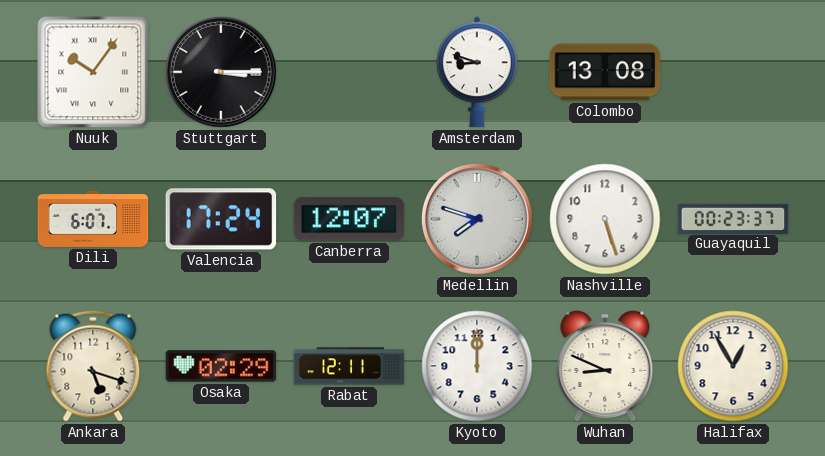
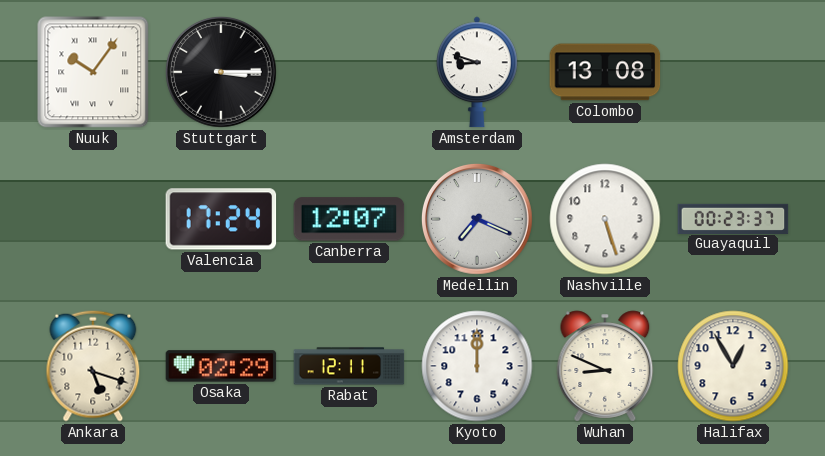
Dili: 6:07 -> none (93, 219)
Medellin: 7:48 -> 7:19 (477, 219)
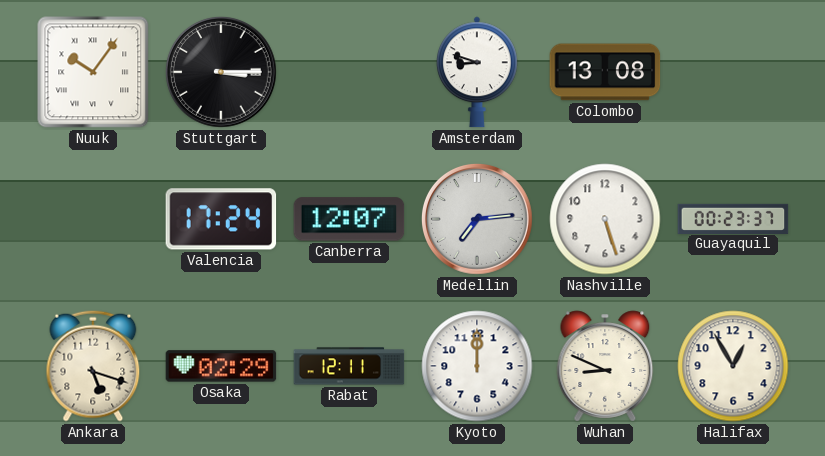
Medellin: 7:19 -> 7:14 (477, 219)
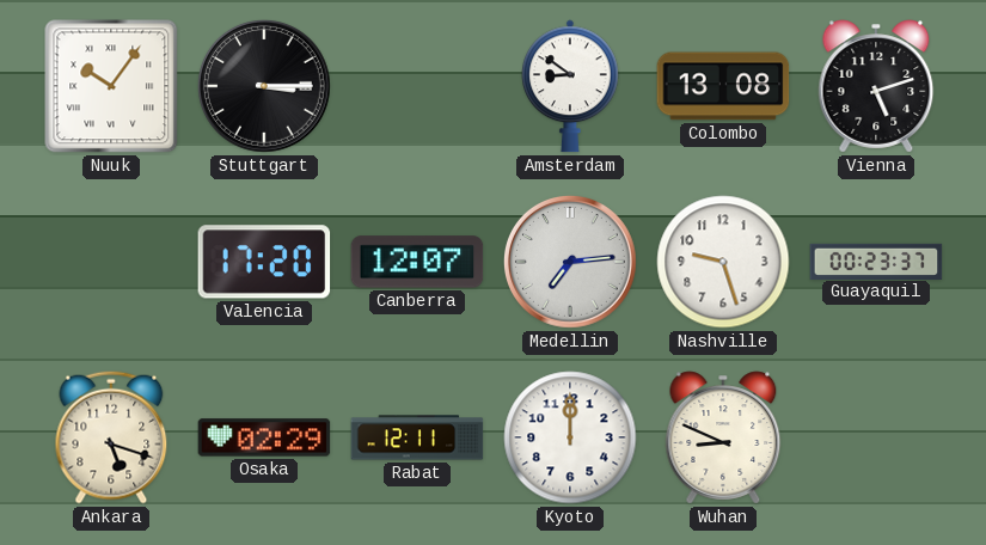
Amsterdam: 8:48 -> 8:51 (571, 86)
Vienna: none -> 5:12 (876, 86)
Valencia: 17:24 -> 17:20 (264, 262)
Nashville: 5:27 -> 9:27 (723, 262)
Halifax: 12:55 -> none (733, 366)
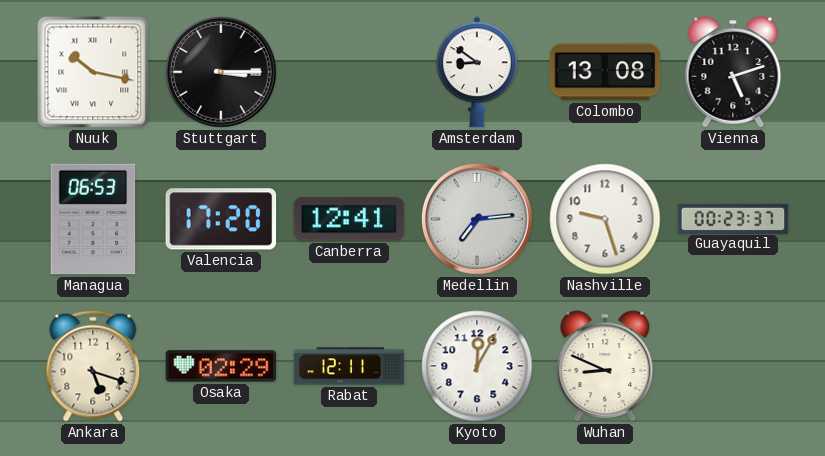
Nuuk: 10:06 -> 10:17 (93, 72)
Managua: none -> 06:53 (93, 219)
Canberra: 12:07 -> 12:41 (349, 219)
Kyoto: 12:00 -> 12:05 (477, 366)
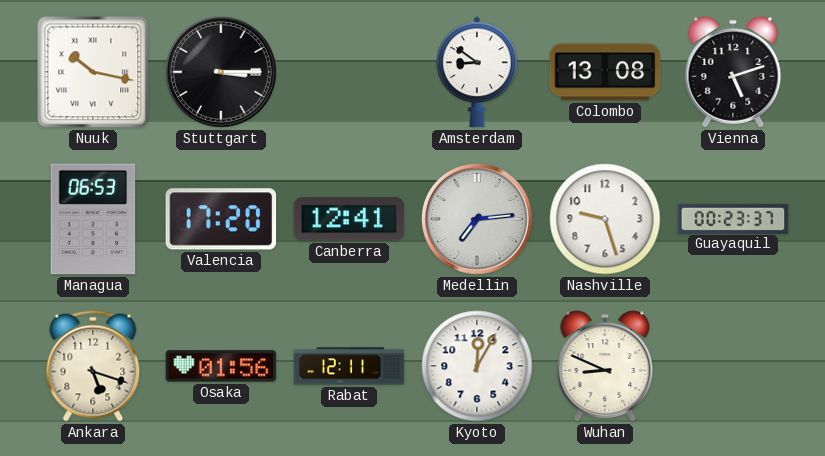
Osaka: 02:29 -> 01:56 (221, 366)
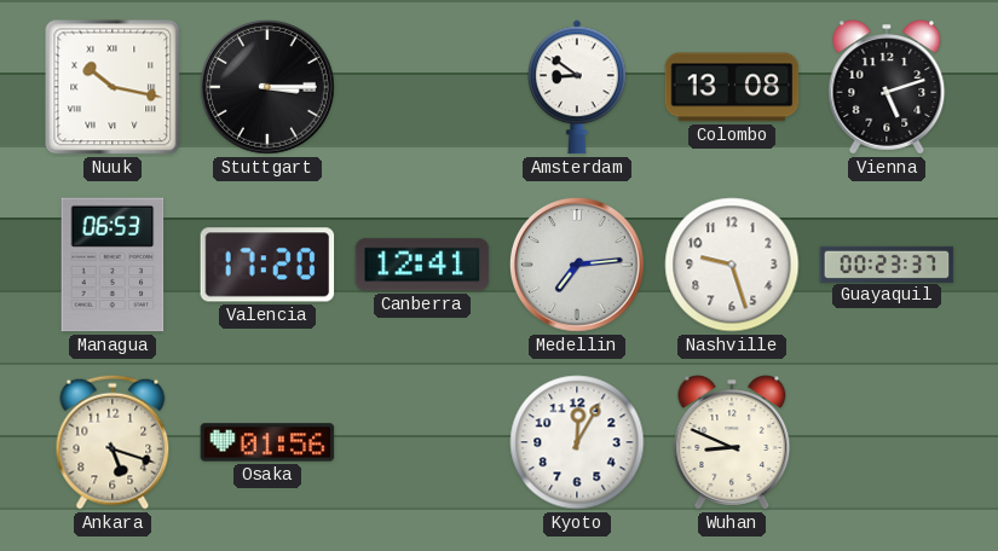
Rabat: 12:11 -> none (349, 366)
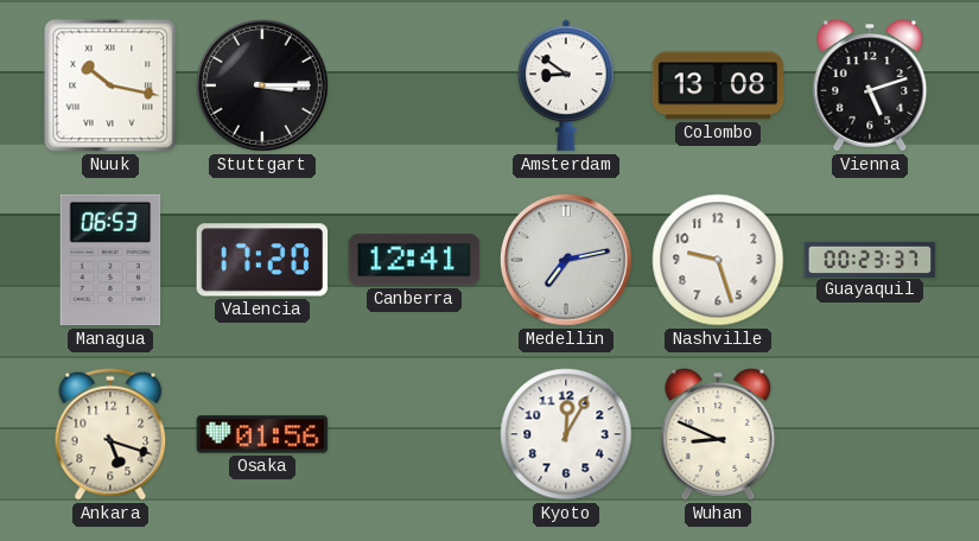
Medellin: 7:14 -> 7:13 (566, 260)
